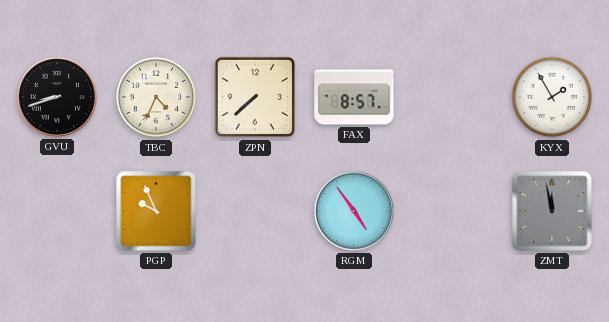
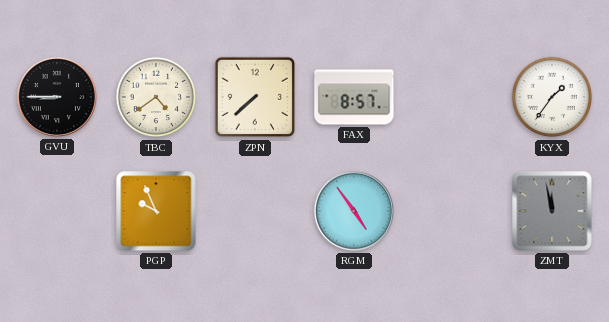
GVU: 8:42 -> 8:45 (57, 97)
TBC: 4:34 -> 4:39 (156, 97)
KYX: 1:55 -> 1:36 (552, 97)
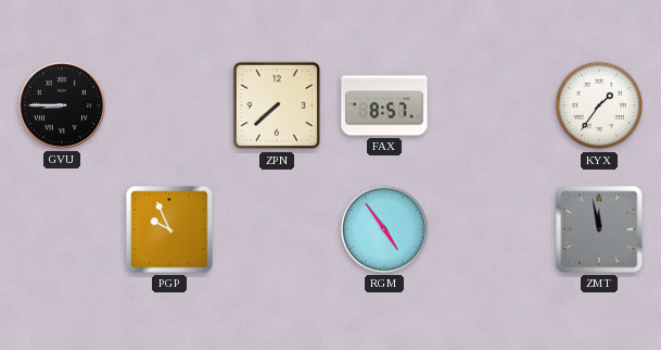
TBC: 4:39 -> none (156, 97)
